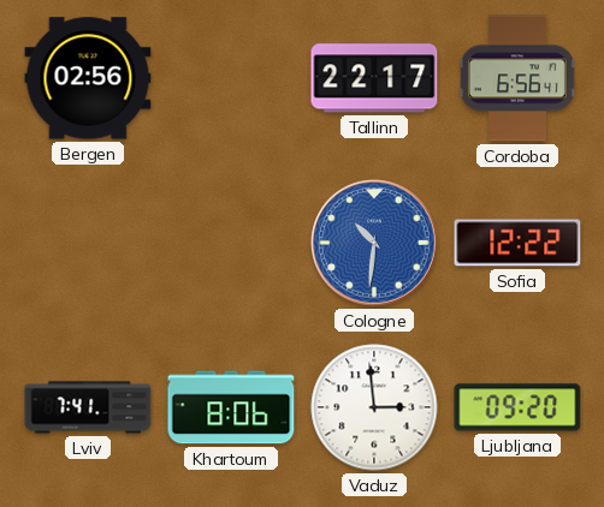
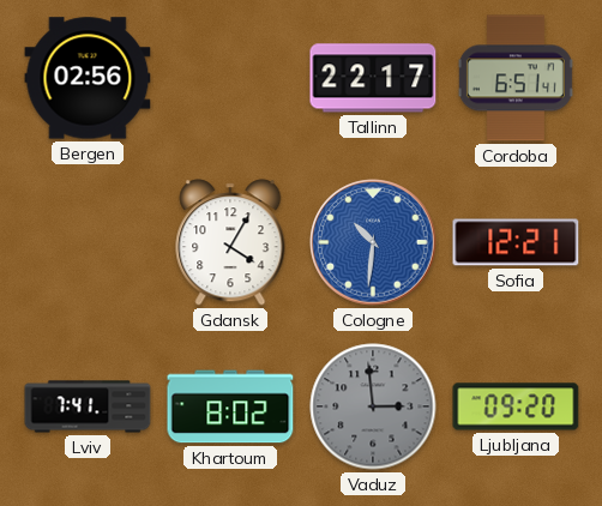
Cordoba: 6:56 -> 6:51 (516, 78)
Gdansk: none -> 4:05 (230, 242)
Sofia: 12:22 -> 12:21 (516, 242)
Khartoum: 8:06 -> 8:02 (230, 406)
Vaduz dial: white -> grey (373, 406)
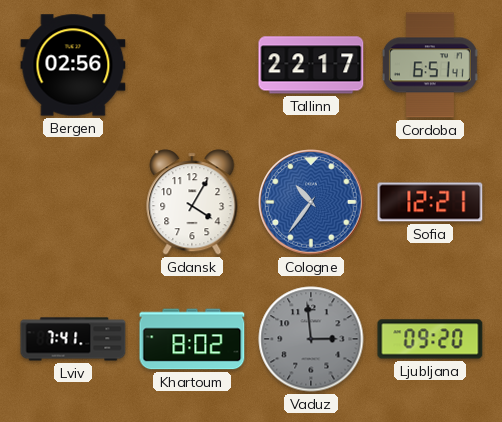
Cologne: 10:31 -> 10:36 (311, 202)
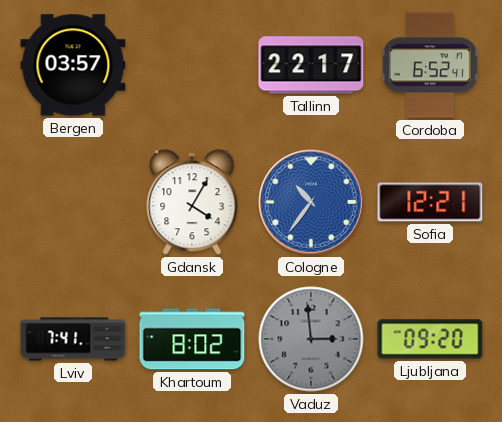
Bergen: 02:56 -> 03:57 (73, 65)
Cordoba: 6:51 -> 6:52 (430, 65)
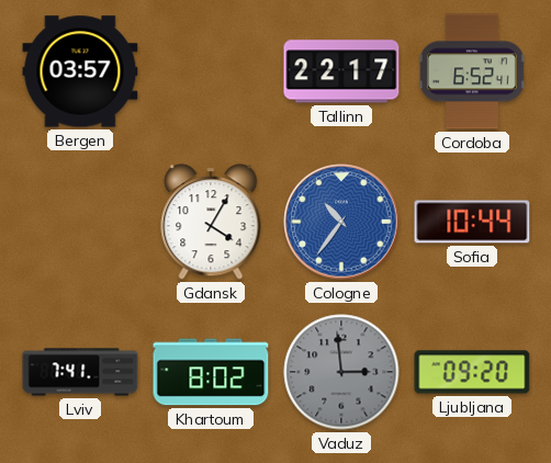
Sofia: 12:21 -> 10:44 (472, 222)
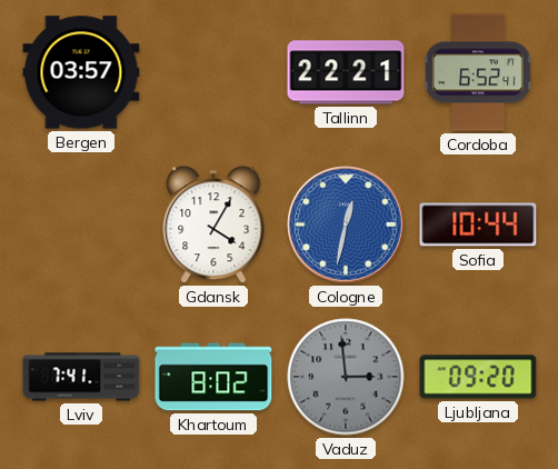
Tallinn: 22:17 -> 22:21 (346, 72)
Cologne: 10:36 -> 12:32 (346, 224)
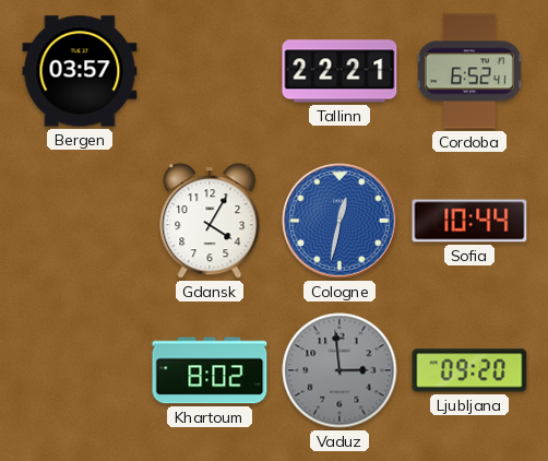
Lviv: 7:41 -> none (81, 377)
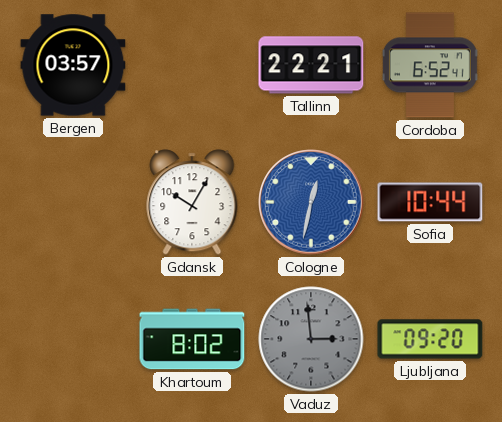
Gdansk: 4:05 -> 10:05 (192, 202)
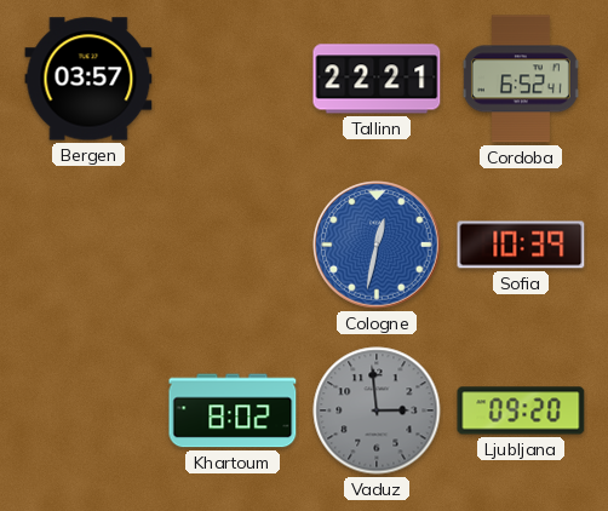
Gdansk: 10:05 -> none (192, 202)
Sofia: 10:44 -> 10:39 (521, 245)
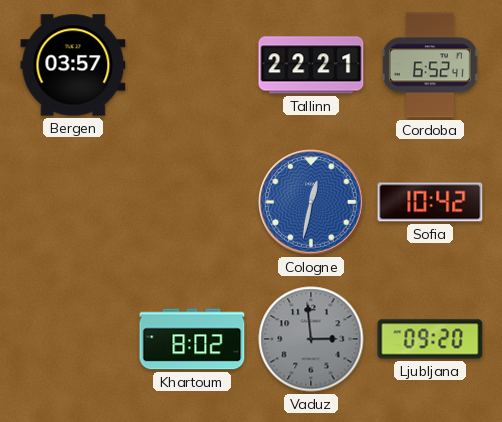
Sofia: 10:39 -> 10:42 (430, 202)
